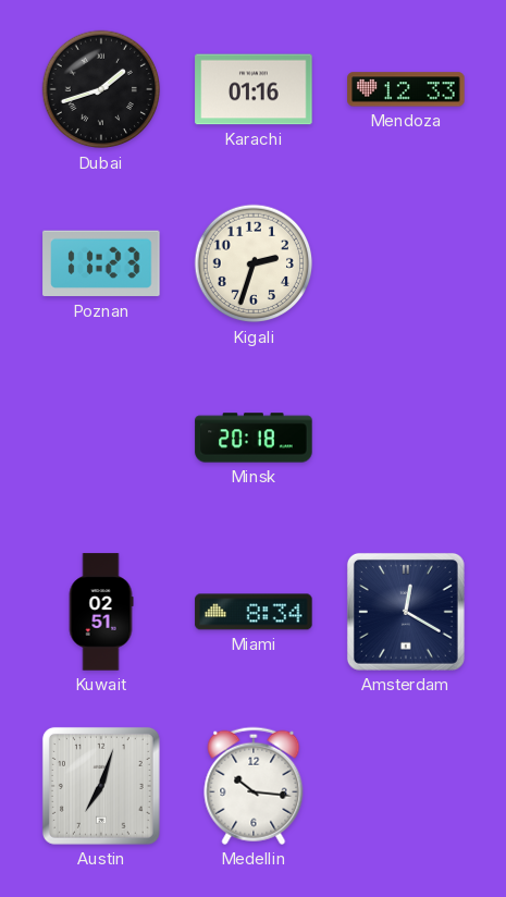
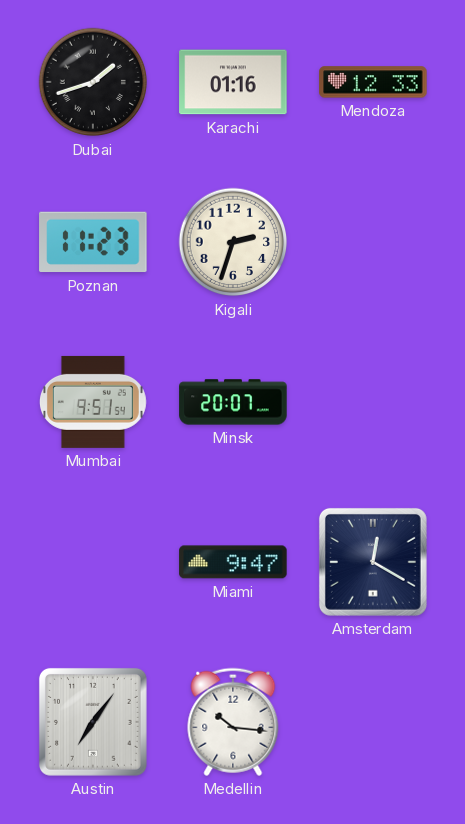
Mumbai: none -> 9:51 (93, 402)
Minsk: 20:18 -> 20:07 (233, 402)
Kuwait: 02:51 -> none (101, 612)
Miami: 8:34 -> 9:47 (233, 562)
Austin: 7:03 -> 7:06 (93, 722)
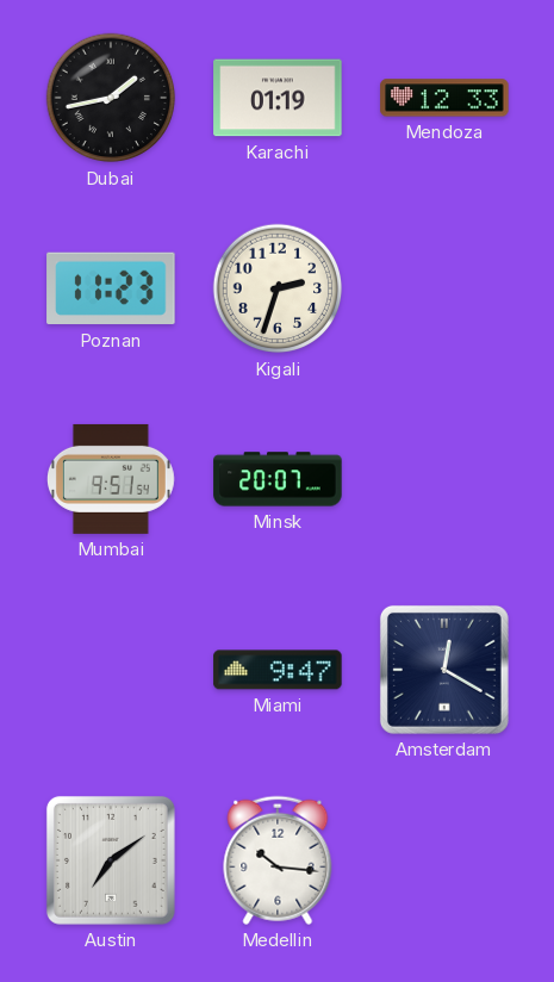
Dubai: 1:42 -> 1:43 (111, 98)
Karachi: 01:16 -> 01:19 (278, 98)
Austin: 7:06 -> 7:09 (111, 860)
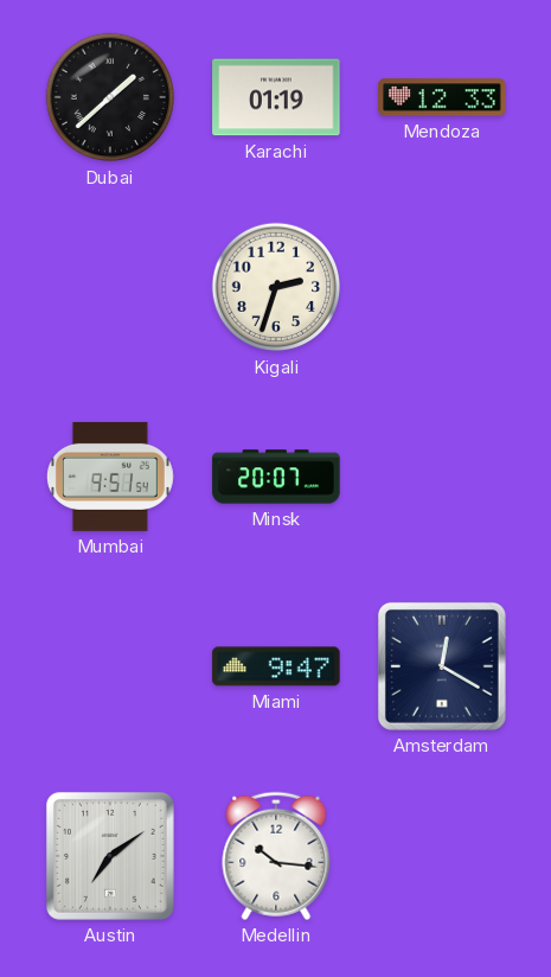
Dubai: 1:43 -> 1:38 (110, 97)
Poznan: 11:23 -> none (111, 288)
